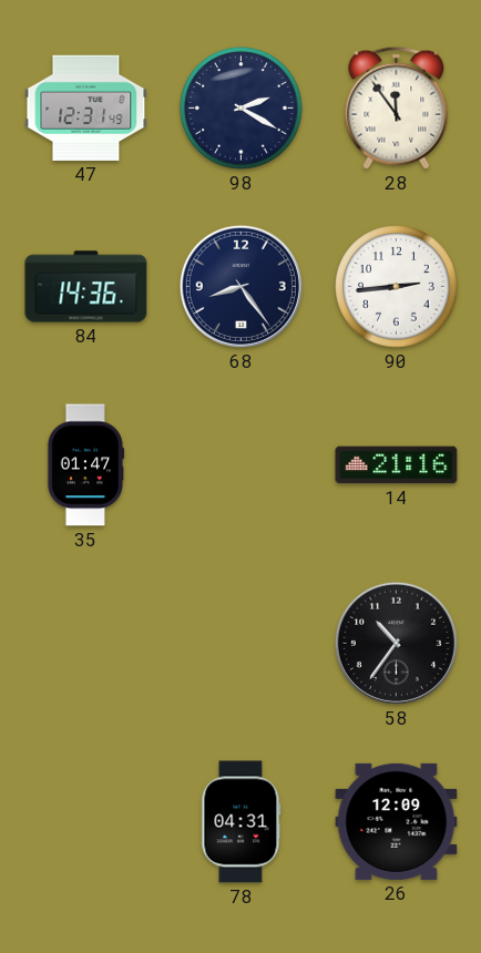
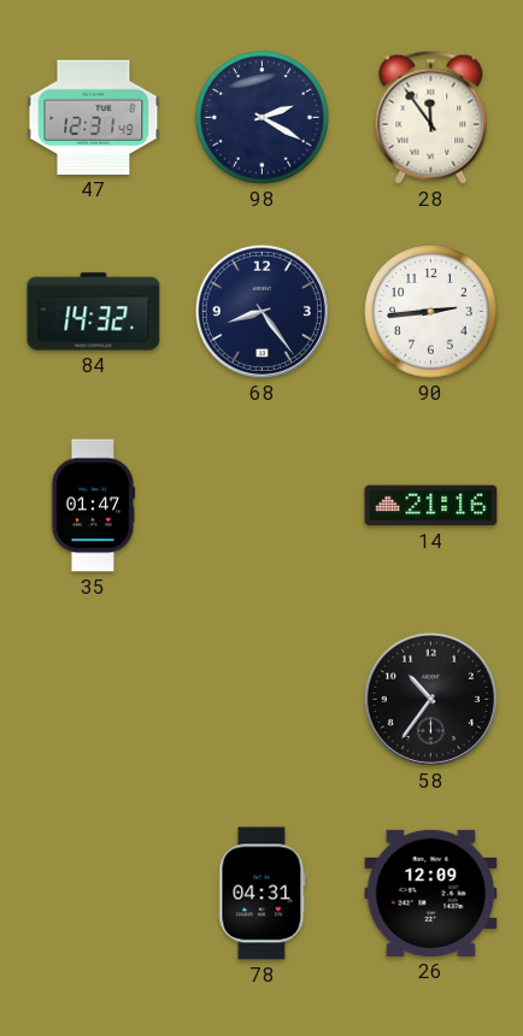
84: 14:36 -> 14:32 (94, 312)
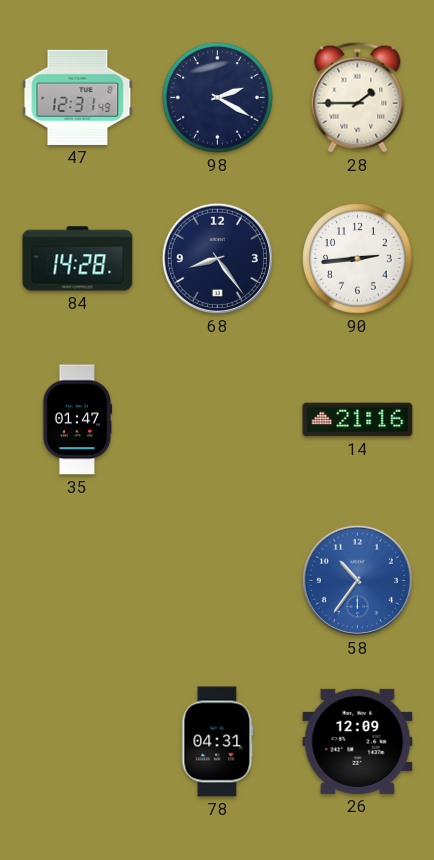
28: 11:54 -> 1:45 (358, 97)
84: 14:32 -> 14:28 (78, 259)
58 dial: black -> blue (357, 580)
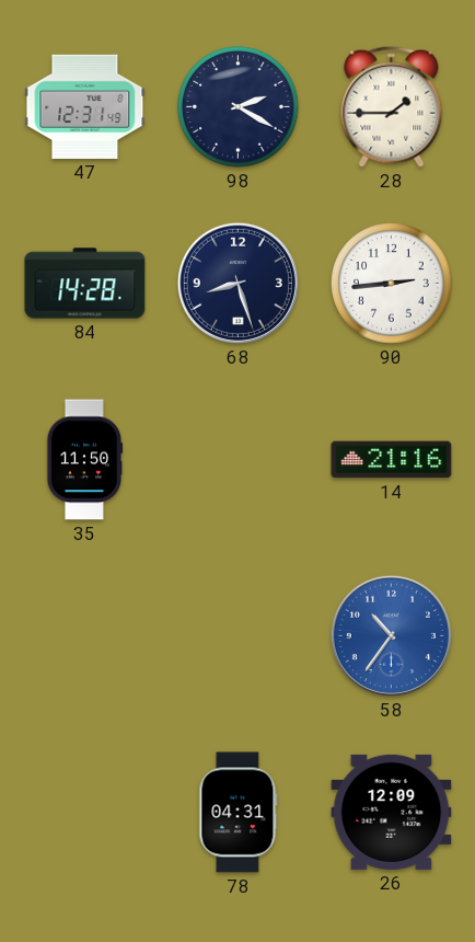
68: 8:24 -> 8:27 (237, 283)
35: 01:47 -> 11:50 (84, 460)
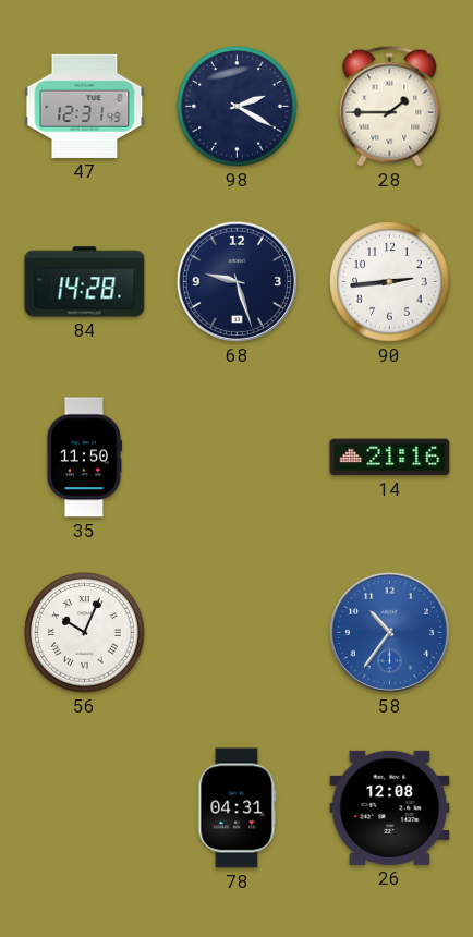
68: 8:27 -> 9:27 (237, 281)
56: none -> 10:04 (85, 633)
26: 12:09 -> 12:08 (390, 807)
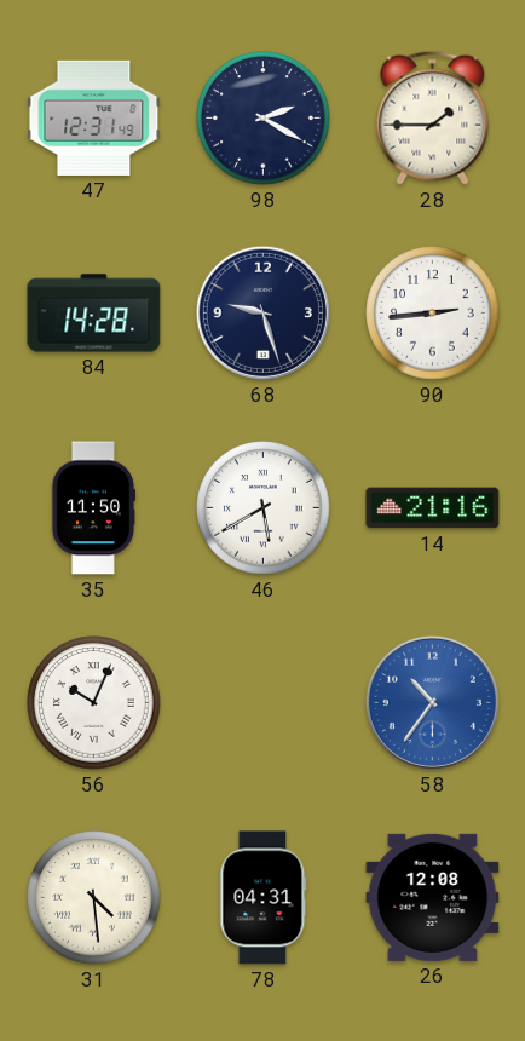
46: none -> 5:40 (264, 508)
31: none -> 4:29 (94, 898)
